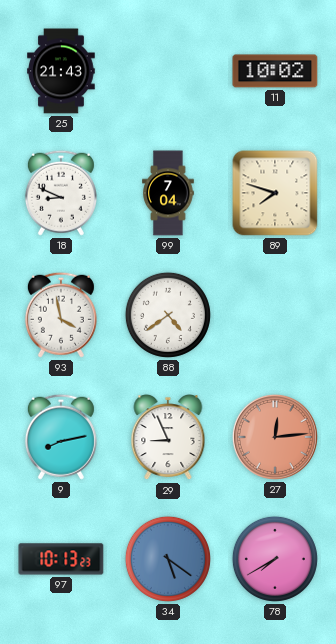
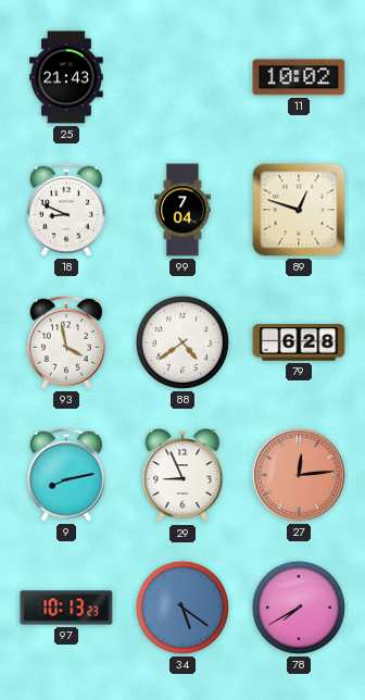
89: 7:48 -> 12:48 (299, 210)
79: none -> 6:28 (299, 342)
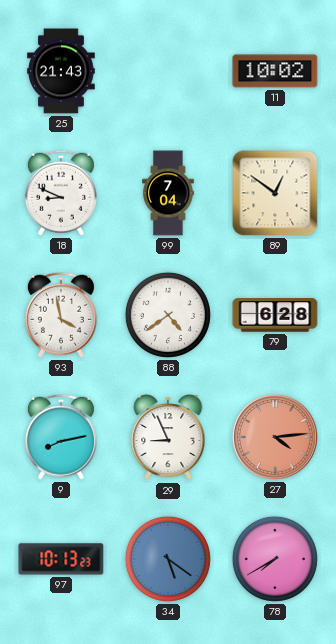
89: 12:48 -> 12:51 (275, 193)
27: 12:14 -> 4:14 (275, 437)
